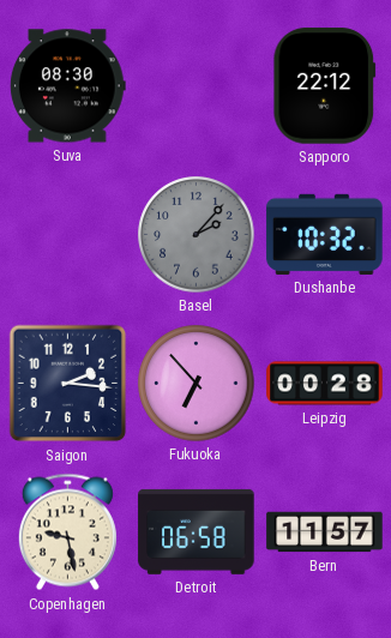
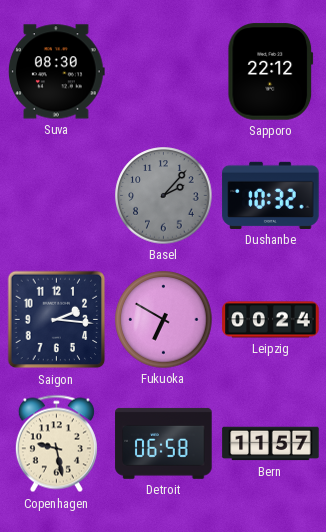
Fukuoka: 6:53 -> 6:50 (164, 320)
Leipzig: 00:28 -> 00:24 (271, 320)
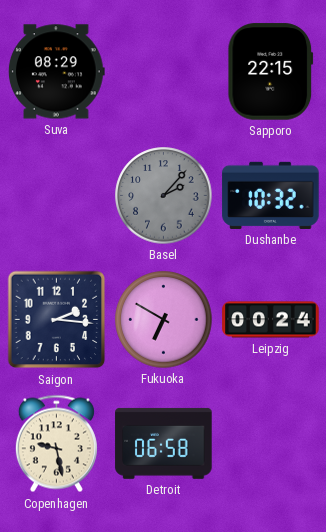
Suva: 08:30 -> 08:29 (57, 72)
Sapporo: 22:12 -> 22:15 (271, 72)
Bern: 11:57 -> none (271, 444)
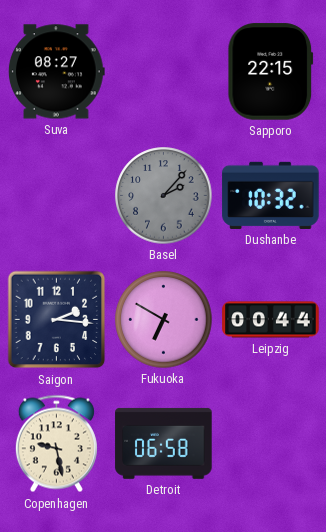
Suva: 08:29 -> 08:27 (57, 72)
Leipzig: 00:24 -> 00:44 (271, 320)
